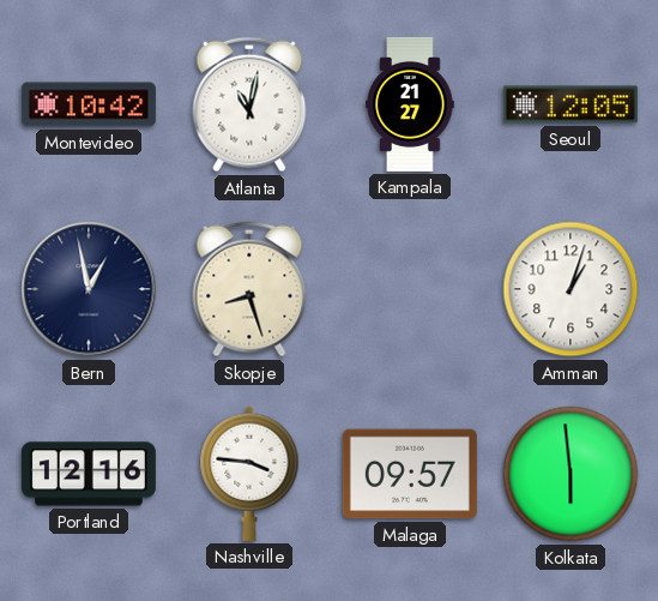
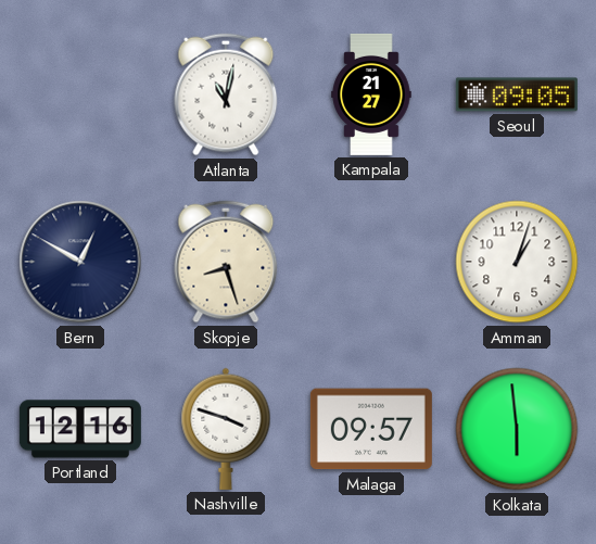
Montevideo: 10:42 -> none (89, 104)
Seoul: 12:05 -> 09:05 (517, 94)
Bern: 12:58 -> 12:50 (80, 262)
Nashville: 3:46 -> 3:48 (226, 429)
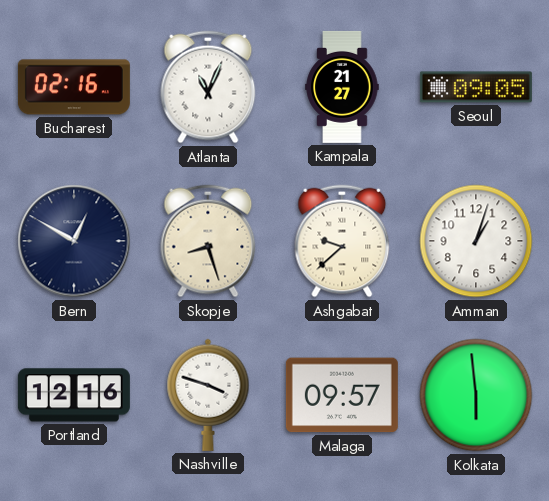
Bucharest: none -> 02:16 (74, 87)
Atlanta: 11:02 -> 11:04 (208, 87)
Ashgabat: none -> 9:38 (342, 241)
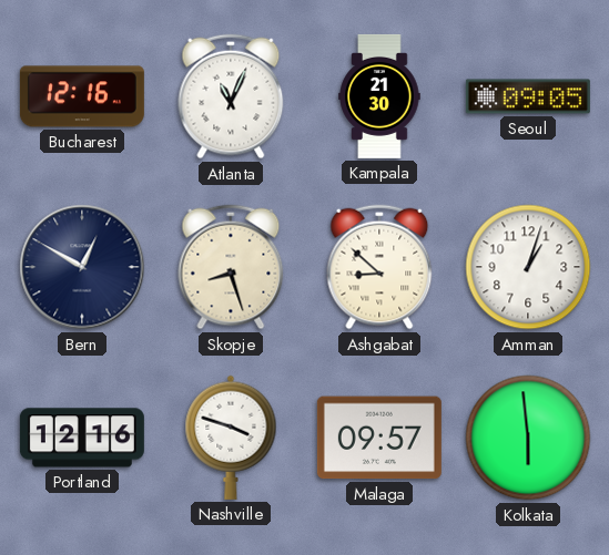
Bucharest: 02:16 -> 12:16 (82, 96)
Kampala: 21:27 -> 21:30 (379, 96)
Ashgabat: 9:38 -> 8:52 (379, 267)
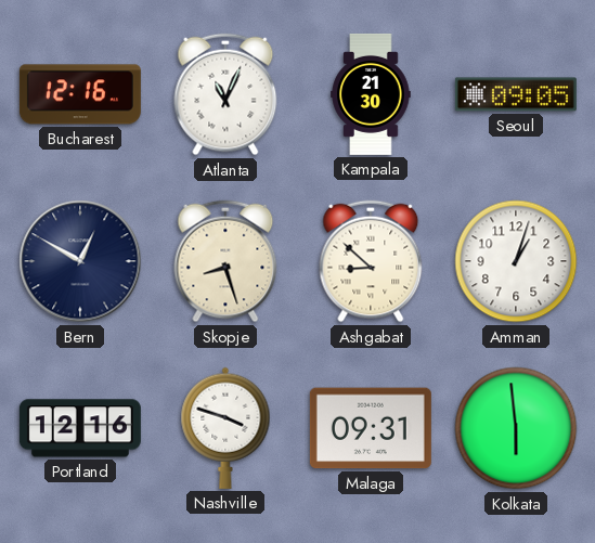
Malaga: 09:57 -> 09:31 (371, 428)
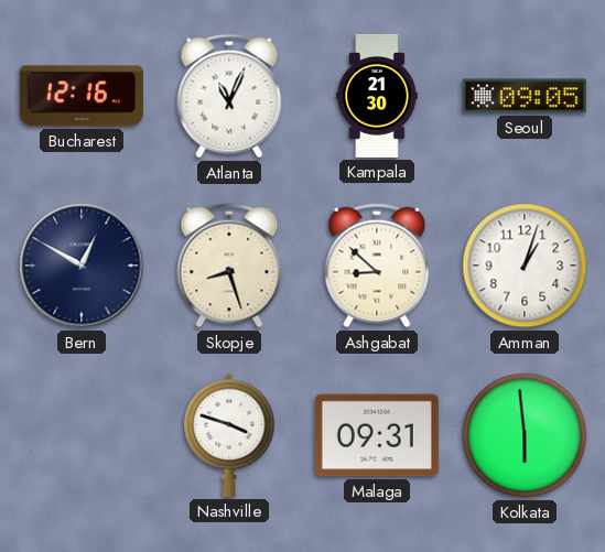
Portland: 12:16 -> none (80, 428)
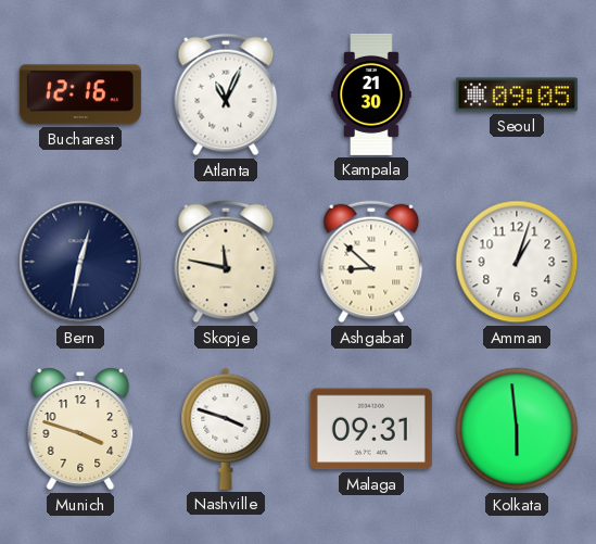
Bern: 12:50 -> 12:32 (80, 262)
Skopje: 8:27 -> 11:47 (226, 262)
Munich: none -> 3:48 (80, 429)
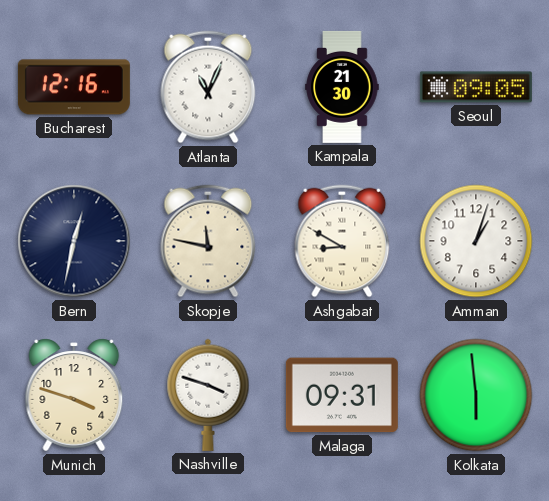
Ashgabat: 8:52 -> 8:50 (342, 241)
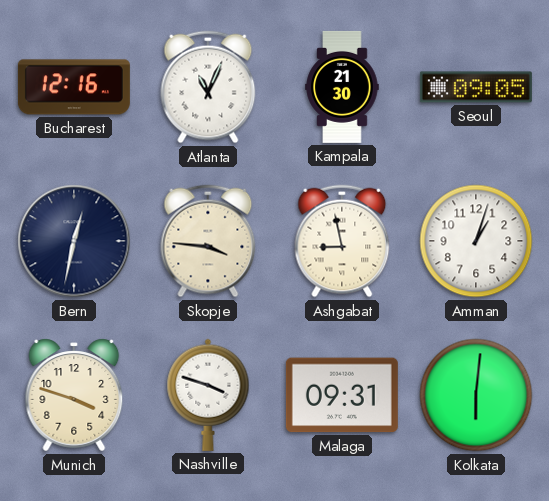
Skopje: 11:47 -> 3:46 (208, 241)
Ashgabat: 8:50 -> 8:58 (342, 241)
Kolkata: 5:59 -> 6:01 (476, 395)
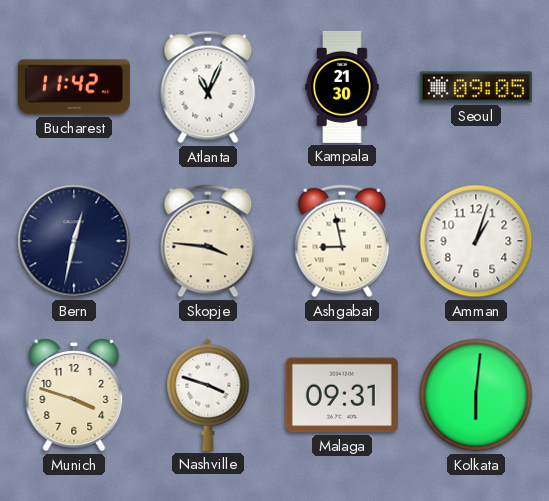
Bucharest: 12:16 -> 11:42 (74, 87)
